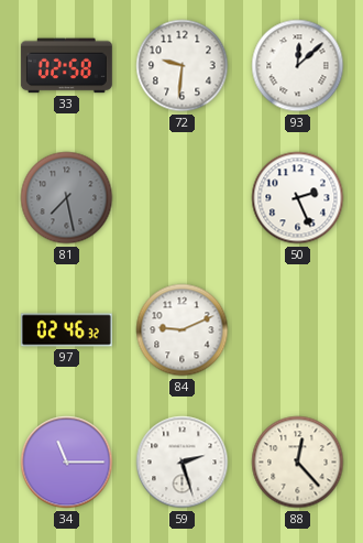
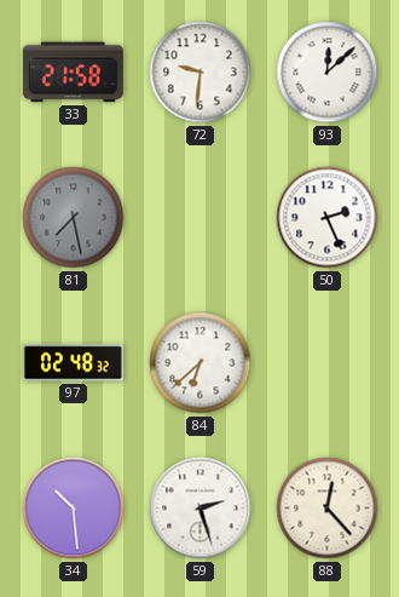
33: 02:58 -> 21:58 (73, 73)
97: 02:46 -> 02:48 (73, 363)
84: 9:11 -> 6:38 (201, 363)
34: 11:15 -> 10:29 (74, 509)
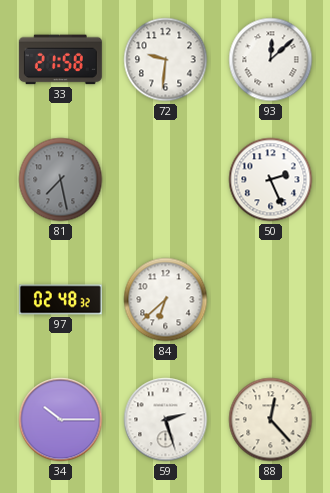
34: 10:29 -> 10:15 (61, 420)
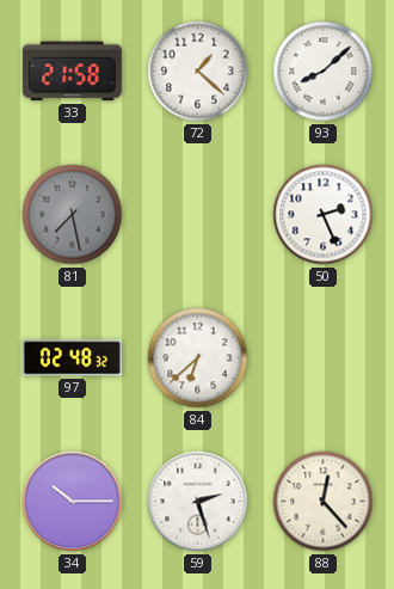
72: 9:31 -> 1:22 (198, 72)
93: 12:08 -> 8:08 (324, 72)
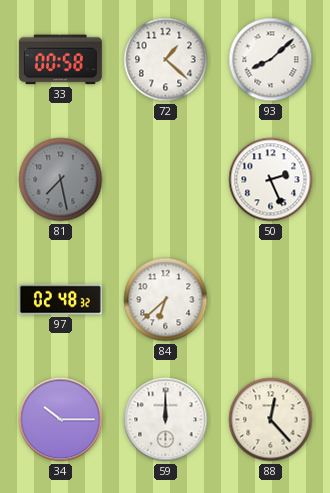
33: 21:58 -> 00:58 (60, 60)
59: 2:27 -> 12:00 (166, 420)
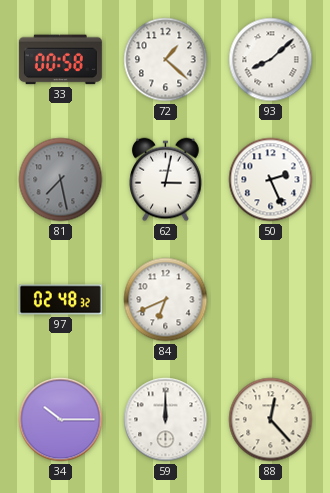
62: none -> 3:02 (166, 180)
84: 6:38 -> 6:41 (166, 300)
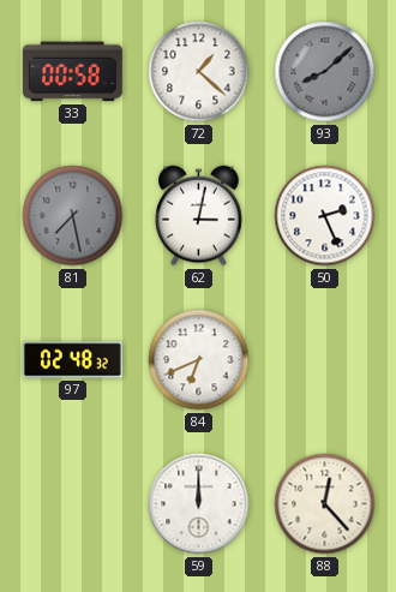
93 dial: white -> grey (325, 72)
34: 10:15 -> none (61, 420)
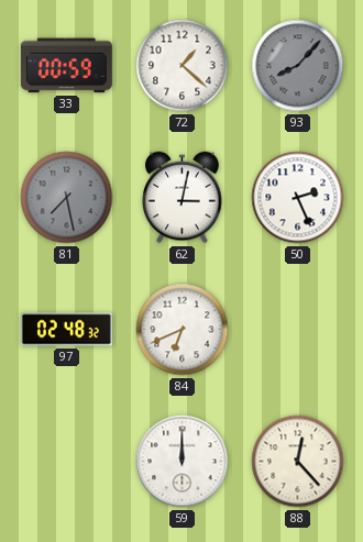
33: 00:58 -> 00:59 (66, 66)
93: 8:08 -> 8:07 (298, 66)
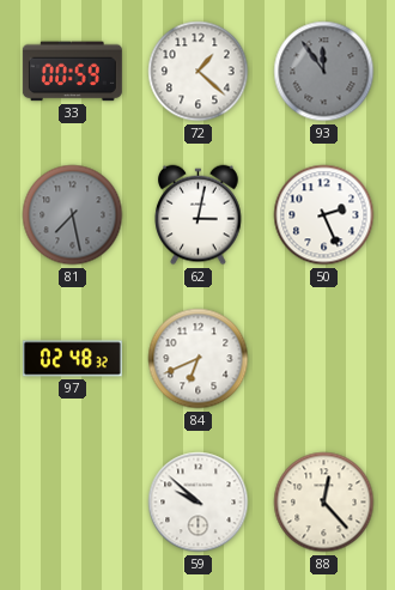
93: 8:07 -> 11:54 (324, 72)
59: 12:00 -> 9:52 (199, 503)
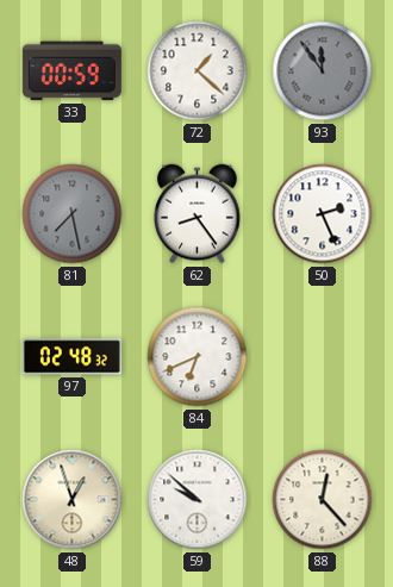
62: 3:02 -> 8:24 (198, 214)
48: none -> 12:57 (73, 500)
